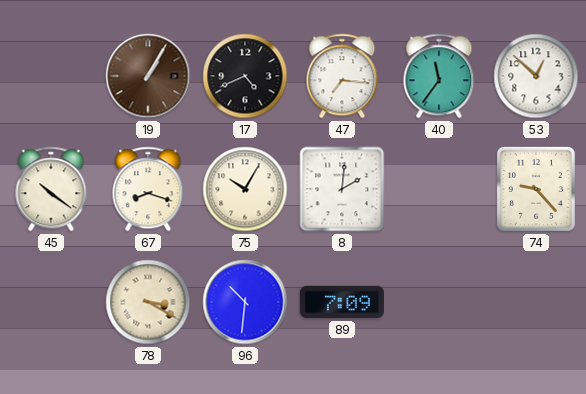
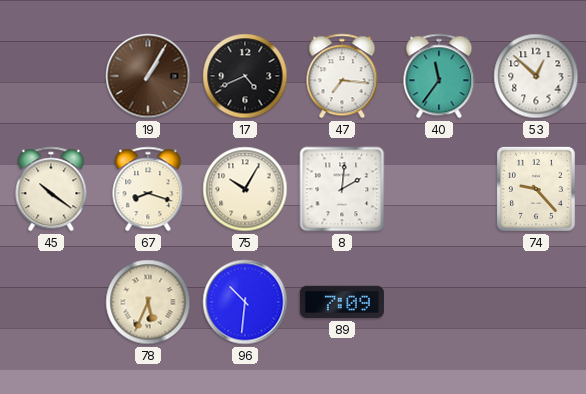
78: 3:20 -> 5:34 (148, 302)
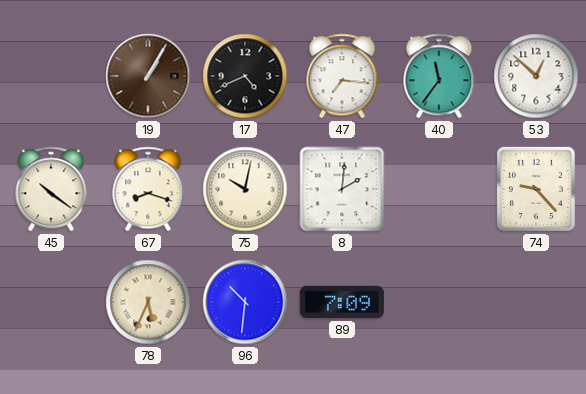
75: 10:05 -> 10:02 (245, 189)
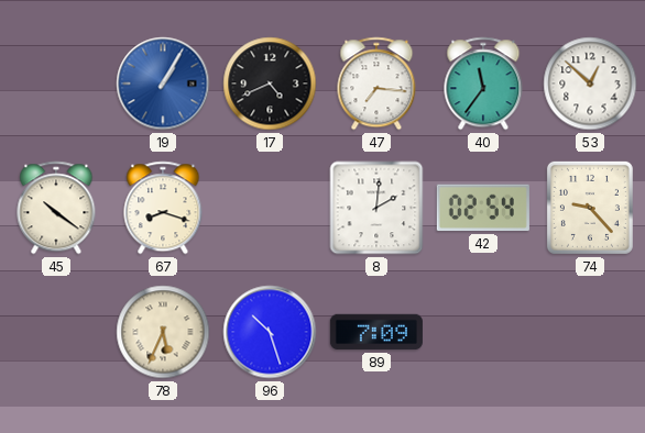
19 dial: brown -> blue (163, 84)
75: 10:02 -> none (245, 189)
42: none -> 02:54 (483, 208)
96: 10:31 -> 10:27 (270, 332)
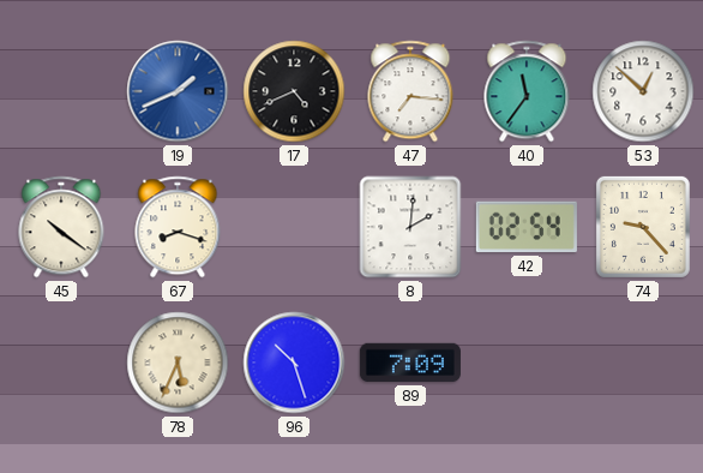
19: 1:05 -> 1:41 (178, 91)
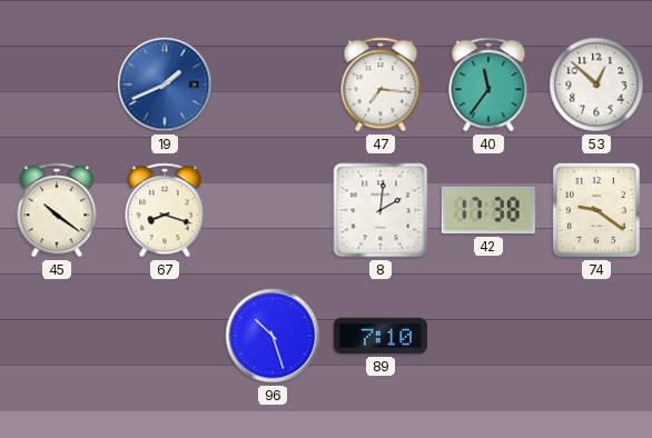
17: 4:41 -> none (294, 91)
42: 02:54 -> 17:38 (488, 210)
74: 9:23 -> 9:21 (596, 210)
78: 5:34 -> none (178, 363)
89: 7:09 -> 7:10 (381, 336)
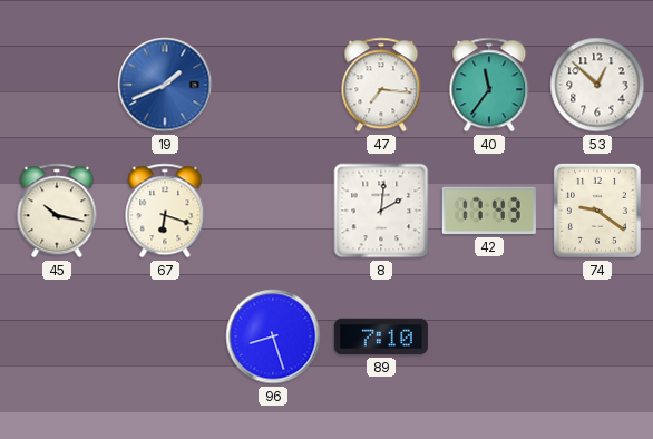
45: 10:21 -> 10:17 (57, 211)
67: 8:18 -> 6:18 (165, 211)
42: 17:38 -> 17:43 (489, 211)
96: 10:27 -> 8:27 (273, 336)
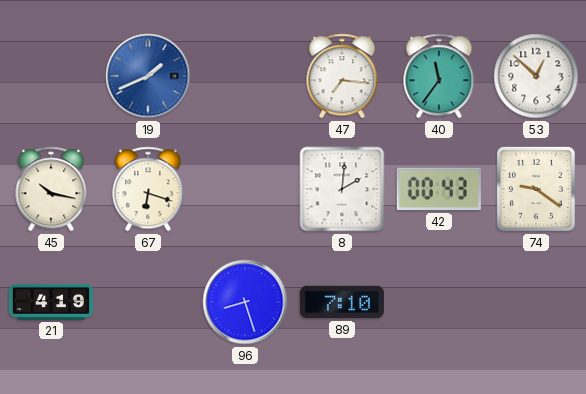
42: 17:43 -> 00:43 (439, 189)
21: none -> 4:19 (51, 302)
